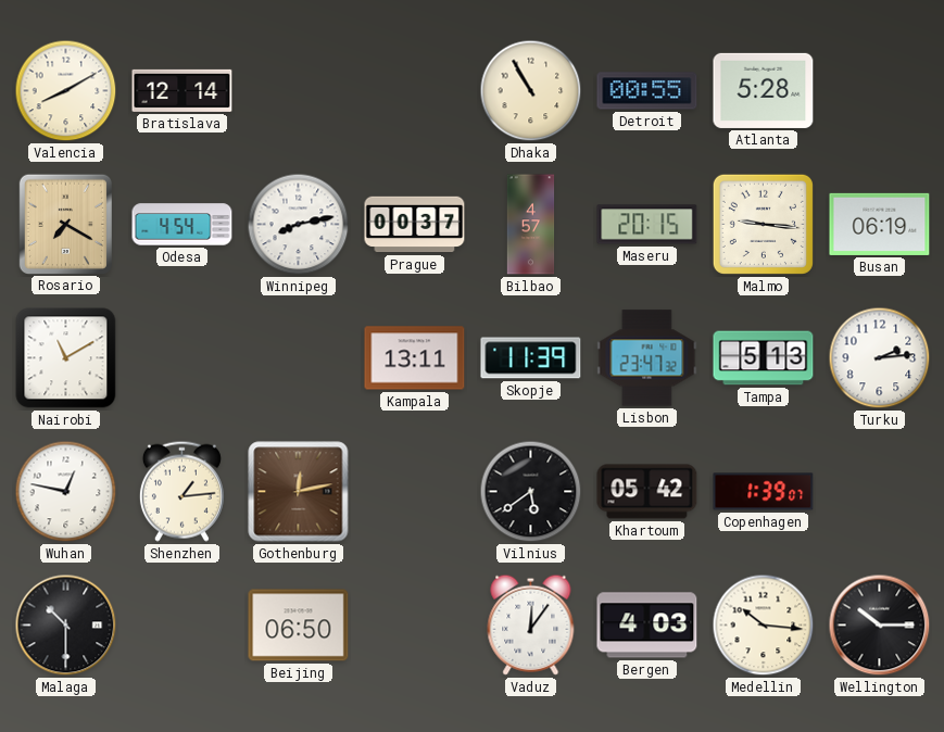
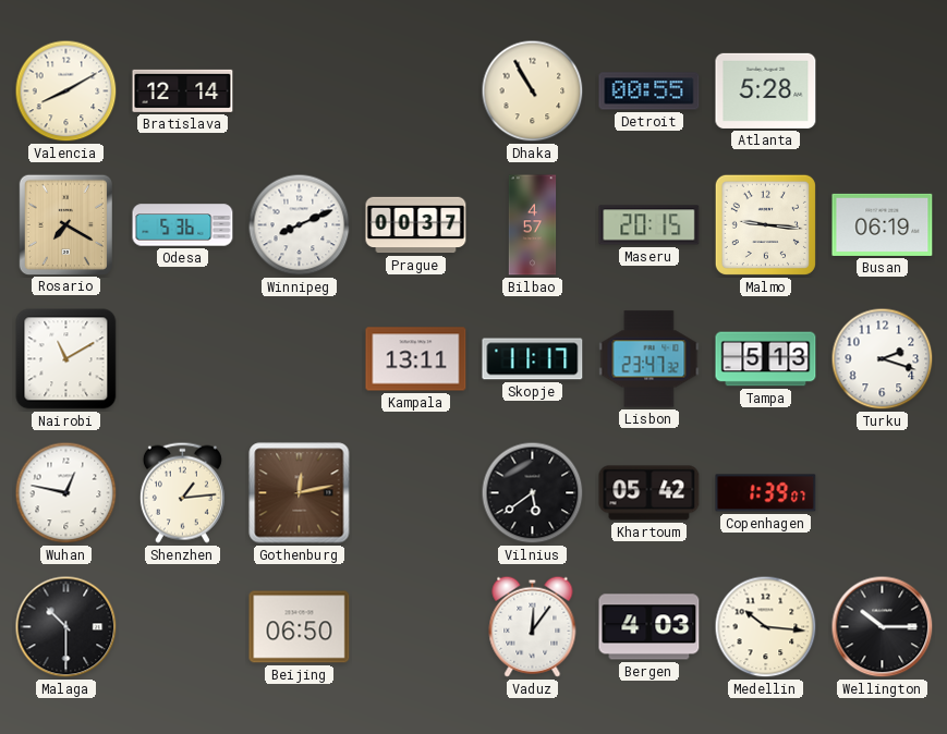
Odesa: 4:54 -> 5:36 (183, 225)
Winnipeg: 8:13 -> 8:11 (300, 225)
Skopje: 11:39 -> 11:17 (533, 359)
Turku: 2:14 -> 2:18 (883, 359)
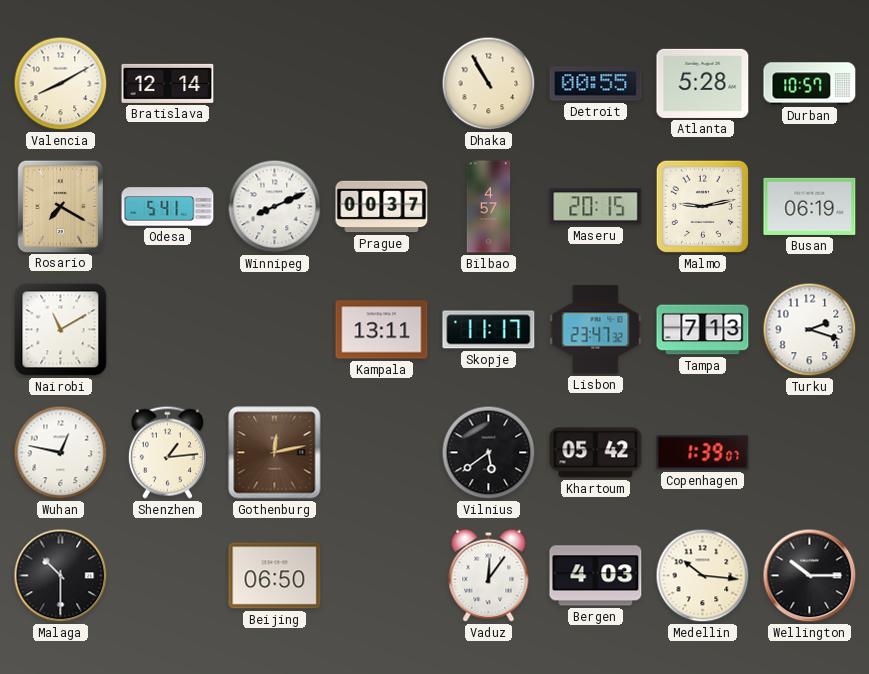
Durban: none -> 10:57 (810, 84)
Odesa: 5:36 -> 5:41 (168, 207)
Malmo: 9:16 -> 9:13 (702, 206)
Tampa: 5:13 -> 7:13 (703, 330)
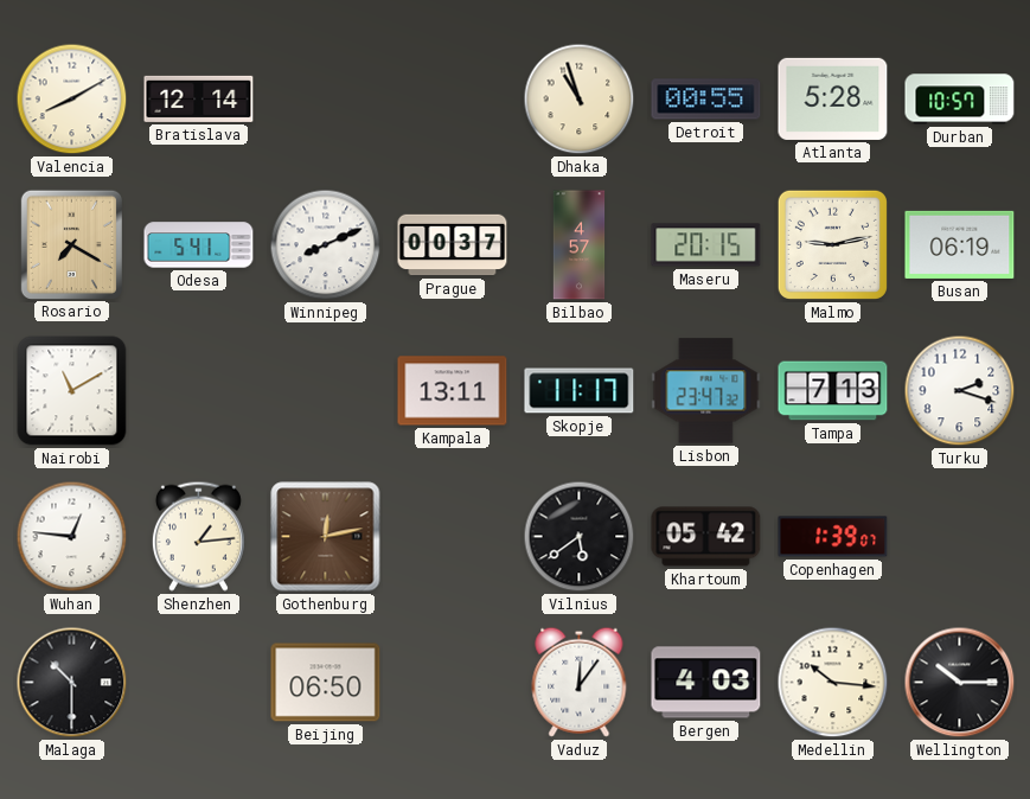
Dhaka: 10:55 -> 10:57 (580, 100)
Wuhan: 12:47 -> 12:46 (72, 537)
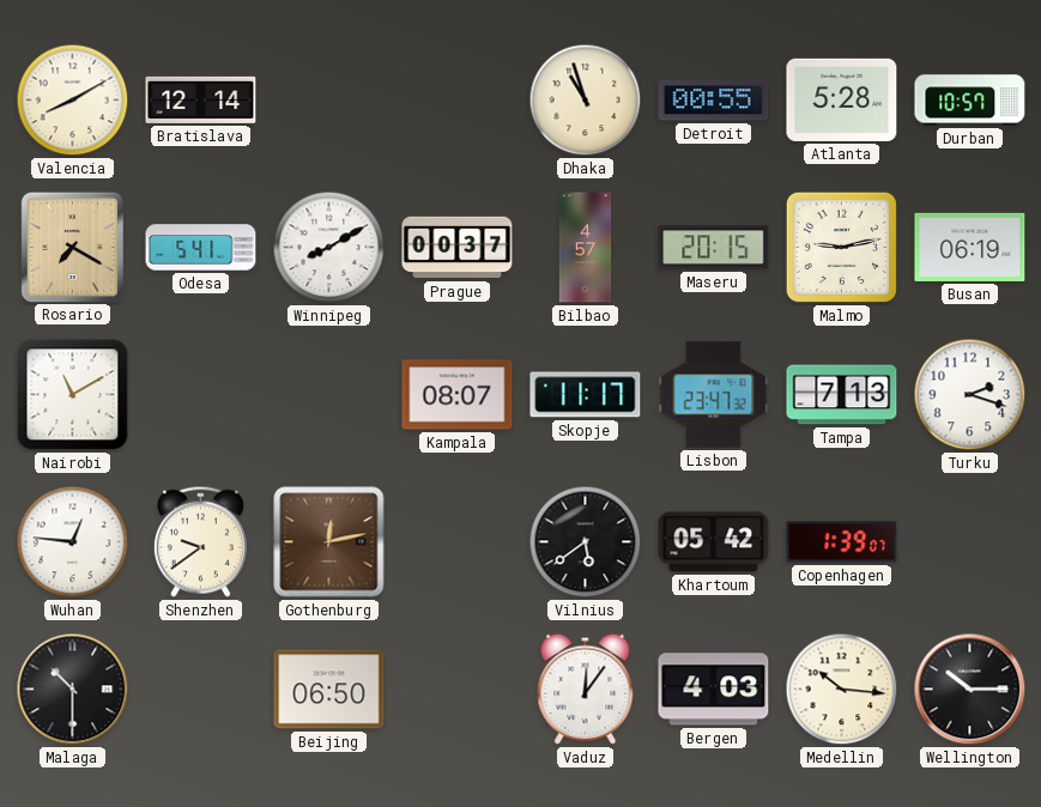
Winnipeg: 8:11 -> 8:10 (329, 248)
Kampala: 13:11 -> 08:07 (458, 395)
Shenzhen: 1:14 -> 9:39 (200, 541)
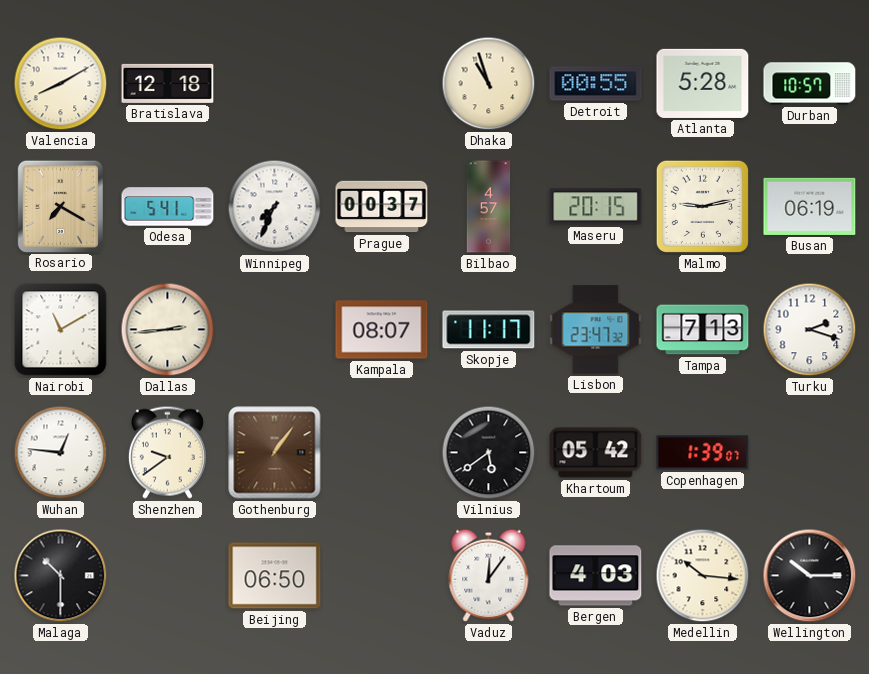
Bratislava: 12:14 -> 12:18 (168, 83)
Winnipeg: 8:10 -> 7:34 (275, 207)
Dallas: none -> 2:44 (168, 330)
Gothenburg: 12:13 -> 1:06 (275, 453)
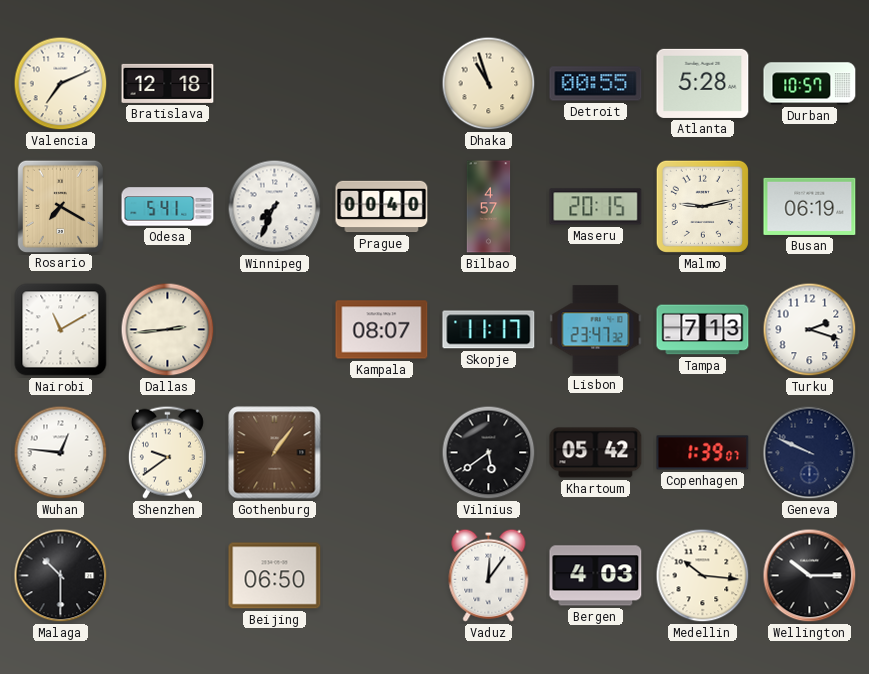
Valencia: 8:10 -> 7:11 (61, 84)
Prague: 00:37 -> 00:40 (382, 207)
Geneva: none -> 9:49 (810, 453)
